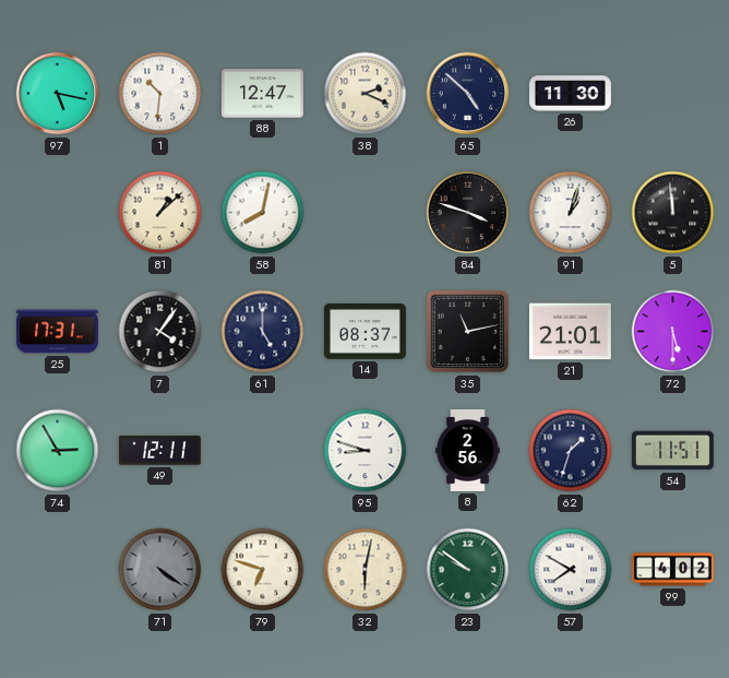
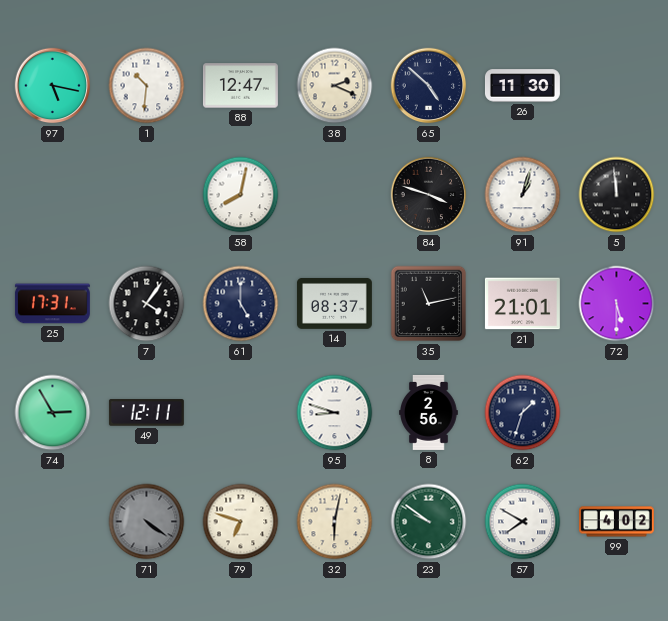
81: 1:08 -> none (160, 213)
54: 11:51 -> none (672, 451)
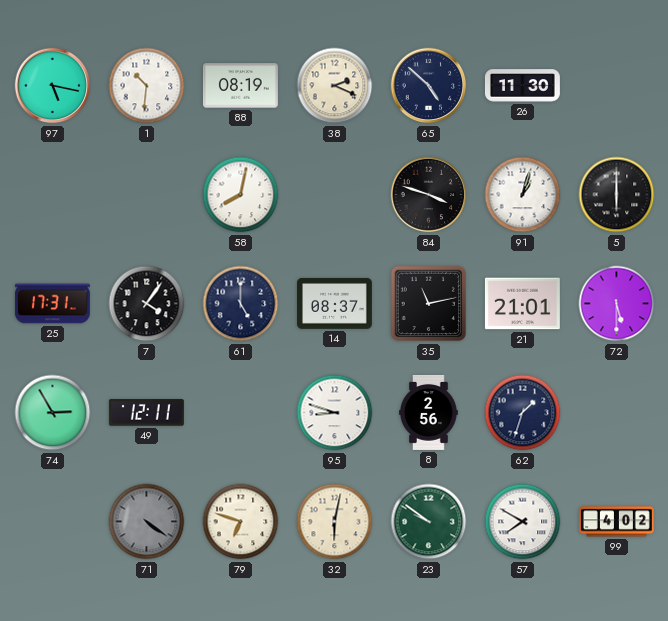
88: 12:47 -> 08:19 (240, 86)
5: 11:59 -> 6:00 (617, 195)
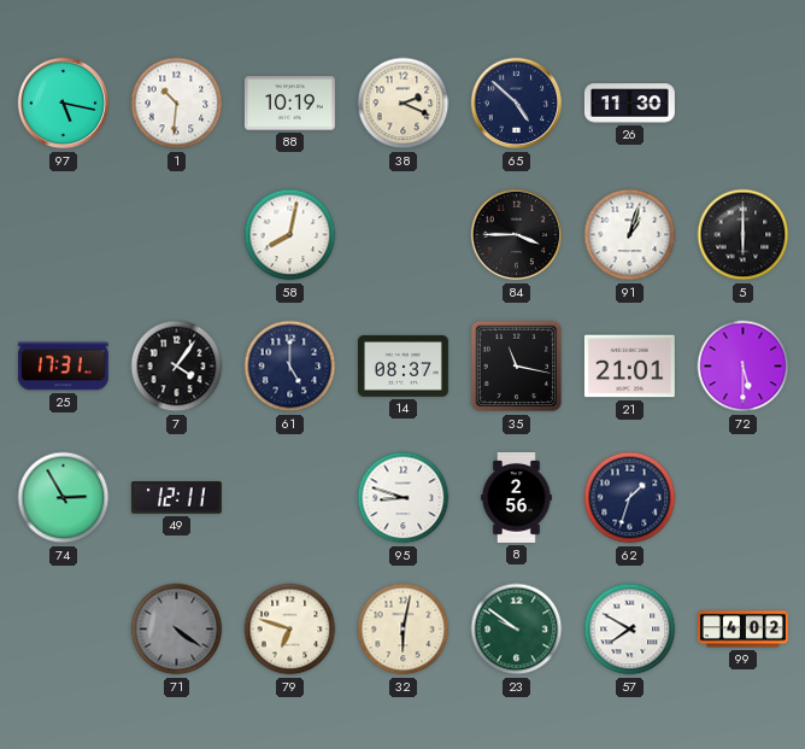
88: 08:19 -> 10:19 (289, 104)
84: 3:48 -> 3:45 (517, 235)
35: 11:13 -> 11:17 (517, 367)
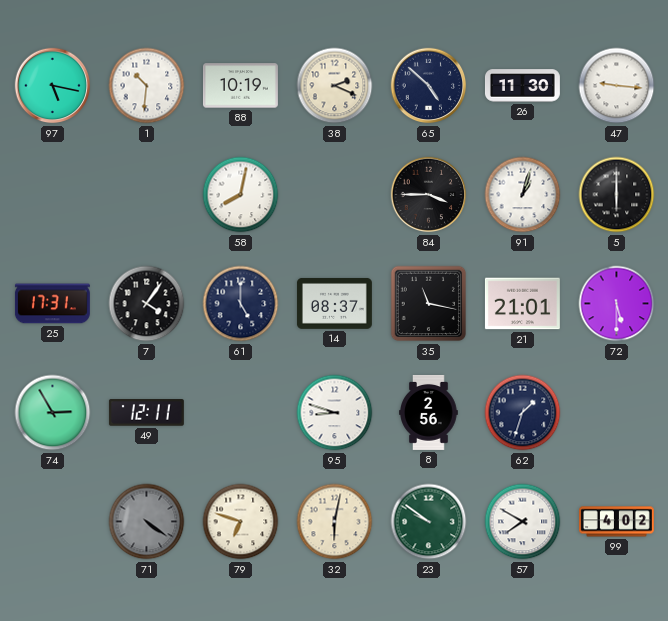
47: none -> 9:16 (617, 86)
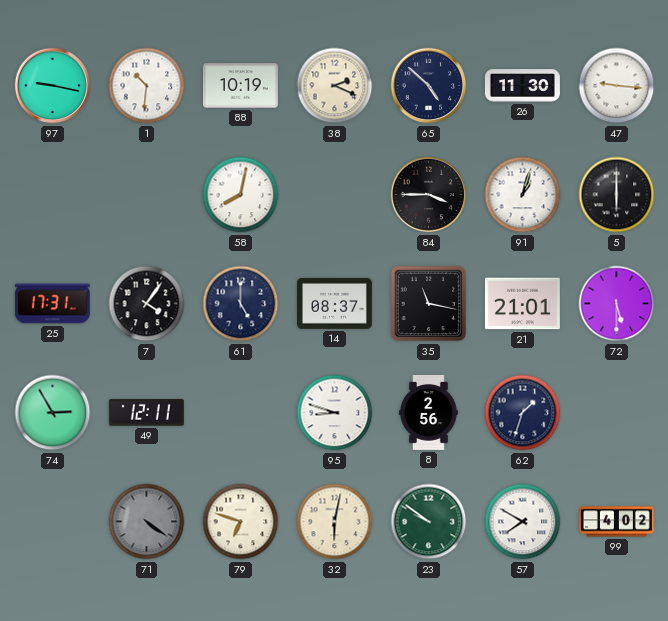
97: 5:17 -> 9:17 (53, 86)
